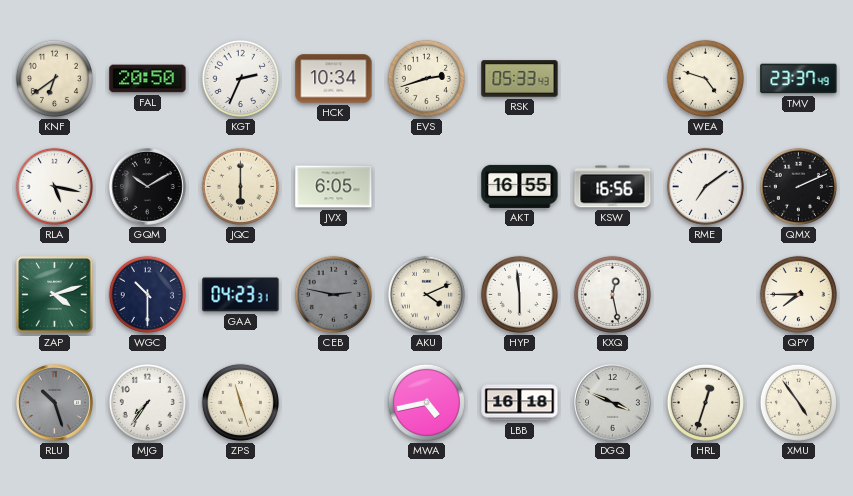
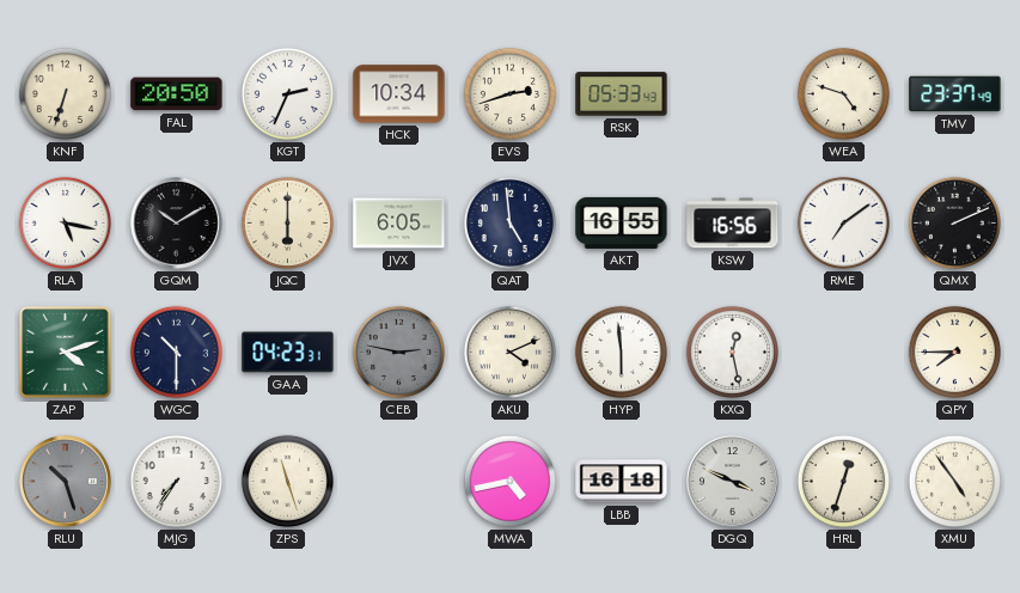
KNF: 6:39 -> 6:33 (65, 93)
QAT: none -> 4:59 (509, 222)
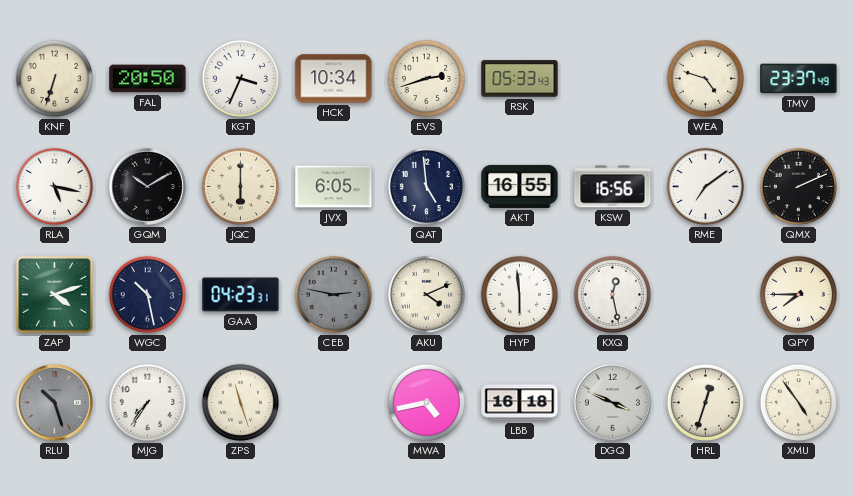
KGT: 2:34 -> 3:34 (240, 78)
WGC: 10:30 -> 10:28 (147, 294)
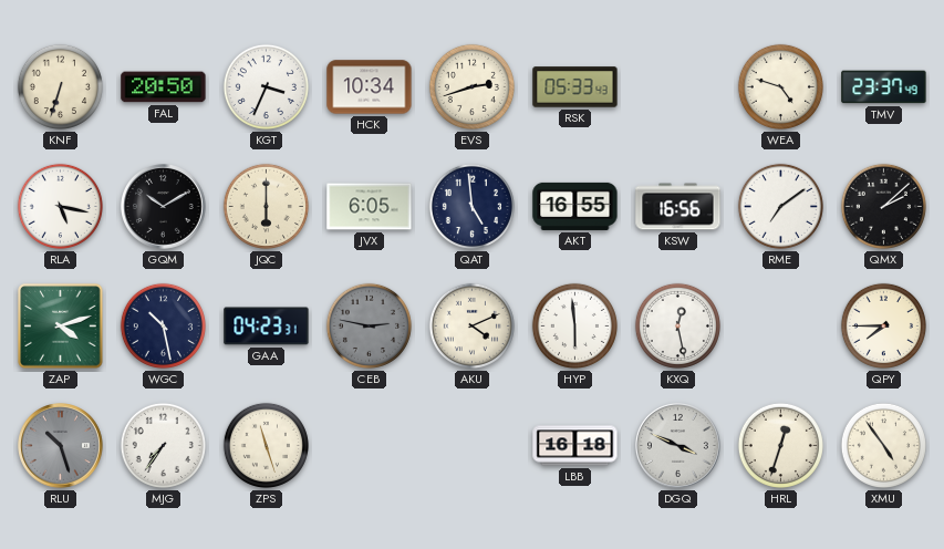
QMX: 2:11 -> 2:08 (883, 206)
MWA: 4:43 -> none (426, 402)
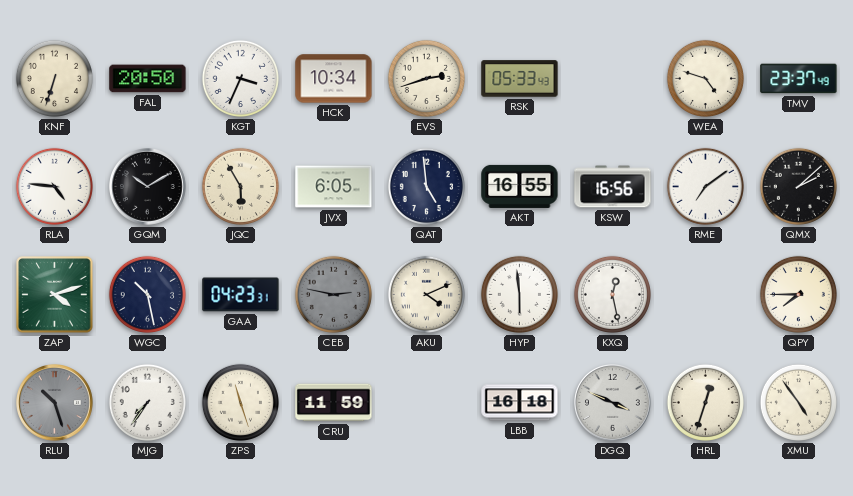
RLA: 5:17 -> 4:46 (54, 186)
JQC: 6:00 -> 5:55 (240, 186)
CRU: none -> 11:59 (334, 403)
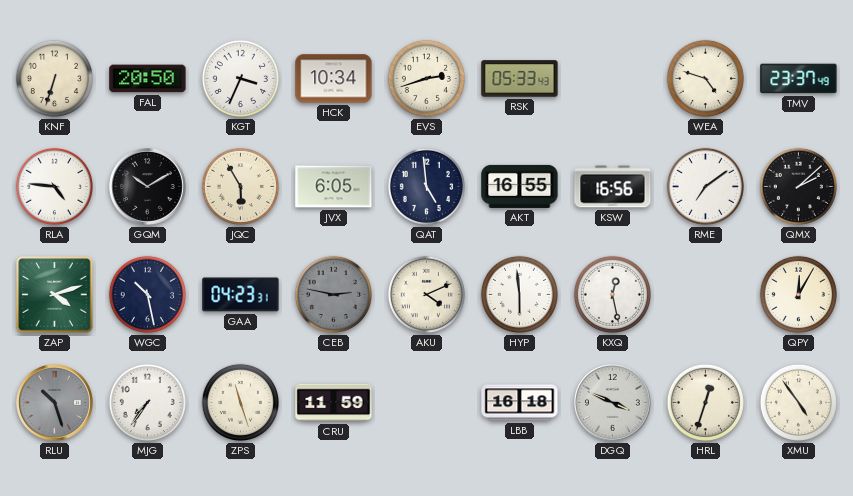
QPY: 7:45 -> 12:05 (798, 294)
